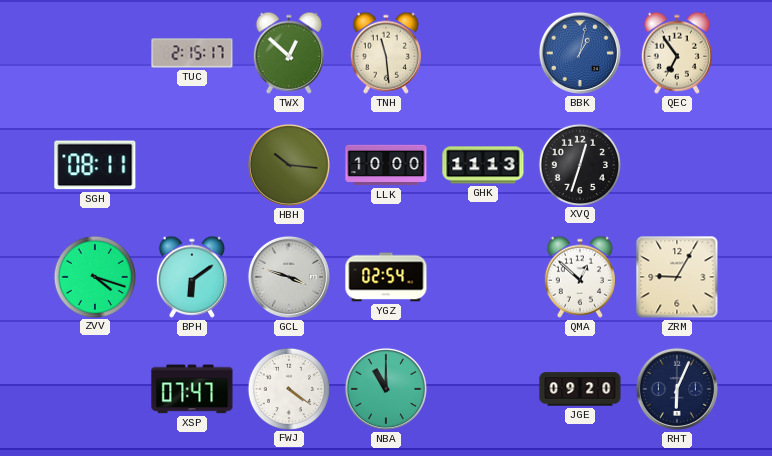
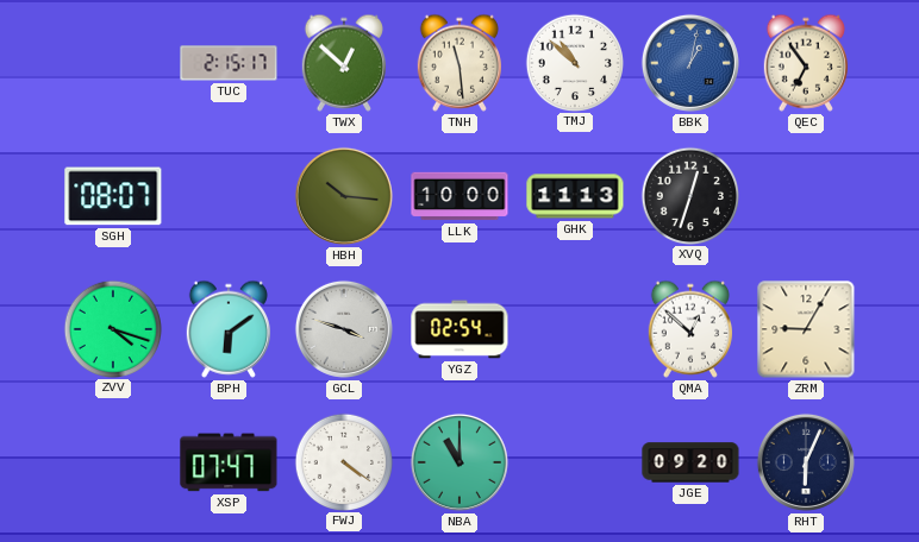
TMJ: none -> 10:52 (574, 62)
SGH: 08:11 -> 08:07 (113, 196)
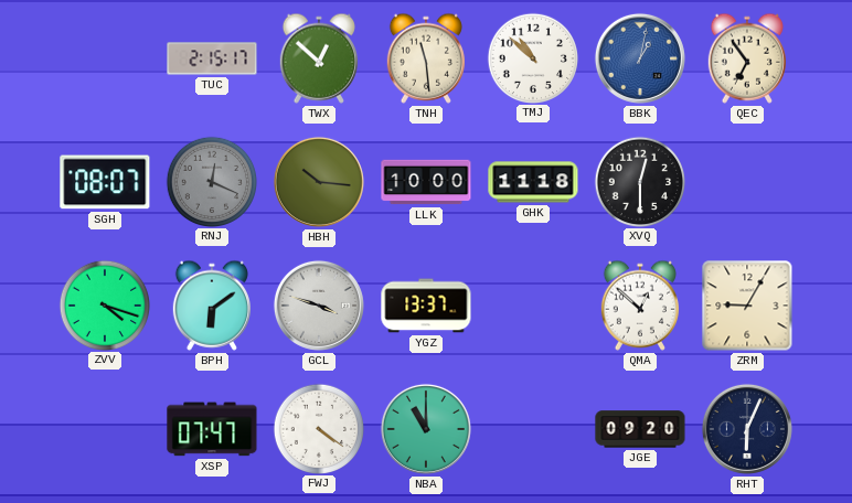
RNJ: none -> 12:19 (211, 181)
GHK: 11:13 -> 11:18 (533, 182)
XVQ: 12:33 -> 12:30 (639, 181)
YGZ: 02:54 -> 13:37 (426, 306)
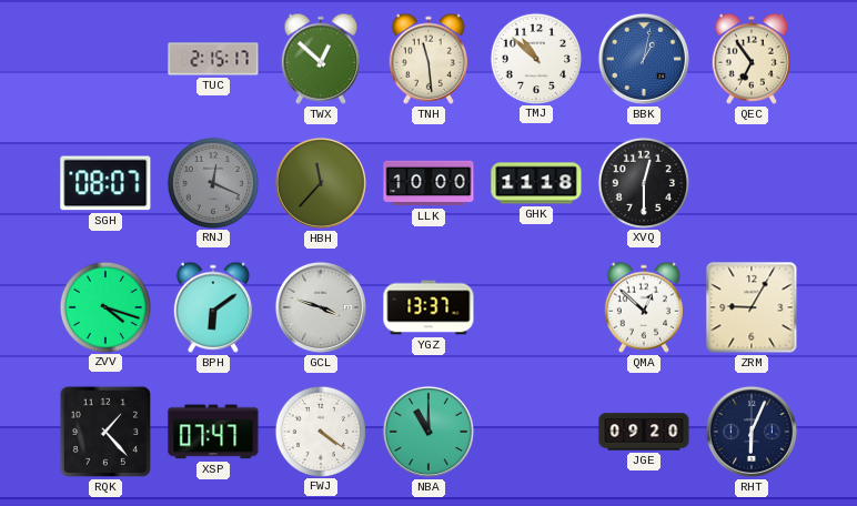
HBH: 10:16 -> 11:37 (321, 183)
RQK: none -> 1:23 (105, 432)
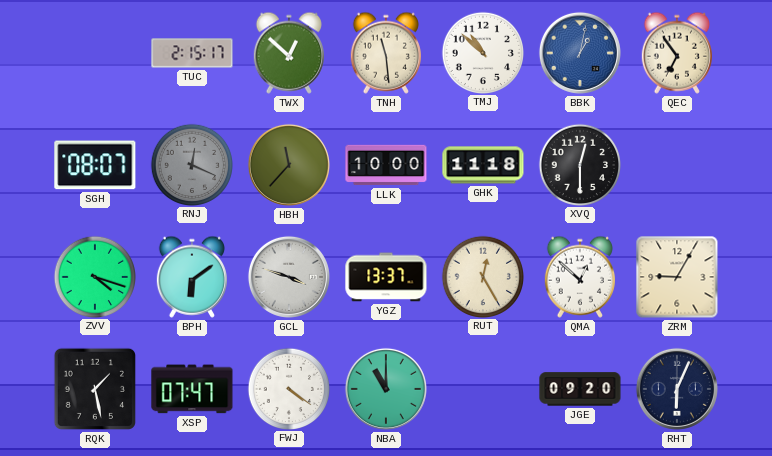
RUT: none -> 12:25 (482, 276)
RQK: 1:23 -> 1:28 (95, 389)
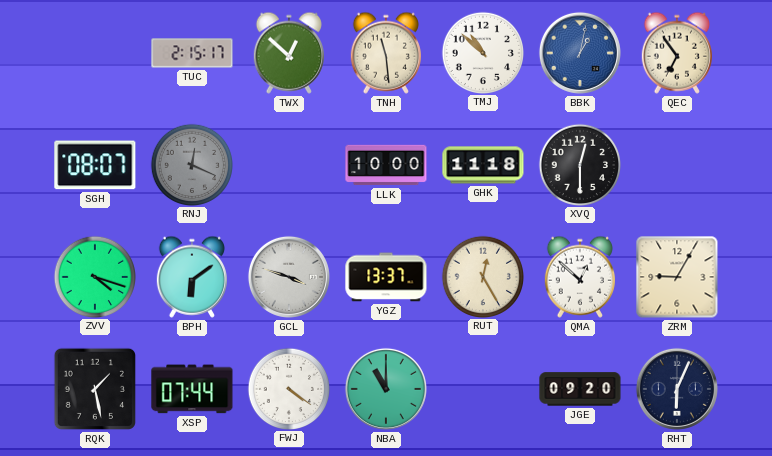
HBH: 11:37 -> none (289, 165)
XSP: 07:47 -> 07:44 (192, 389)
